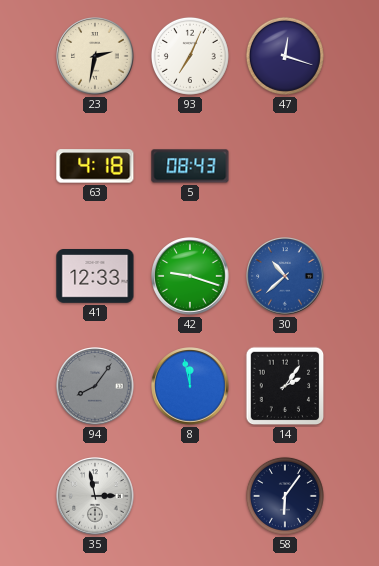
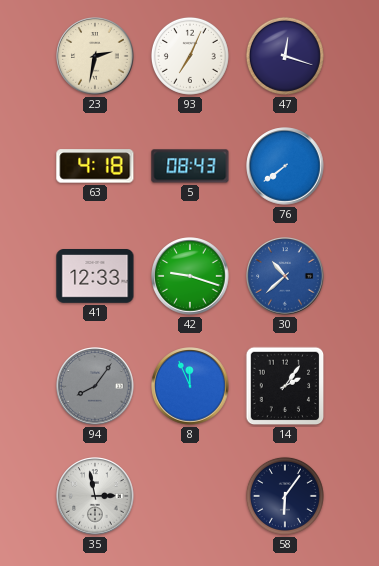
76: none -> 7:39 (285, 166)
8: 11:58 -> 11:56 (190, 386)
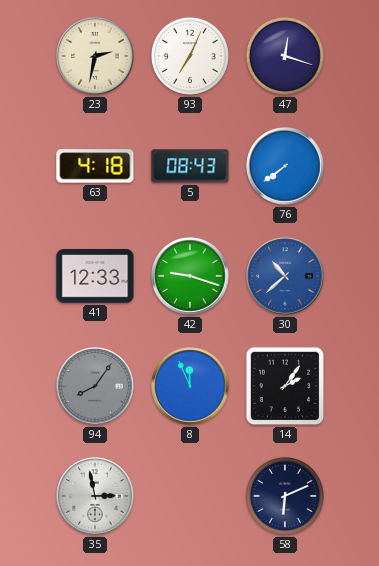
58: 6:06 -> 6:11 (285, 496)
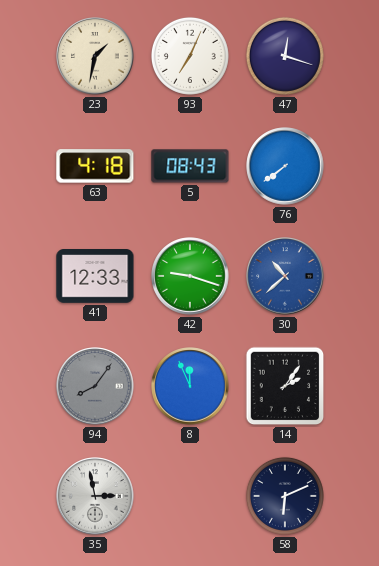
23: 2:32 -> 1:32 (95, 56)
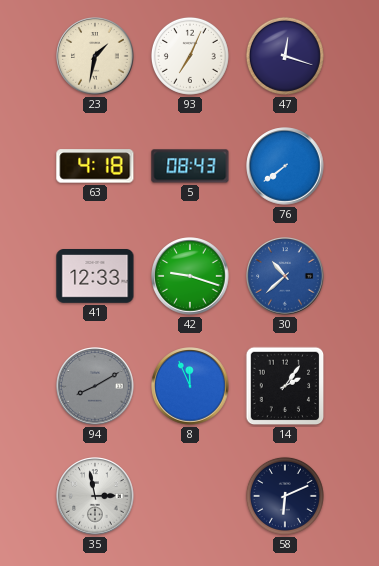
94: 8:06 -> 8:10 (95, 386)
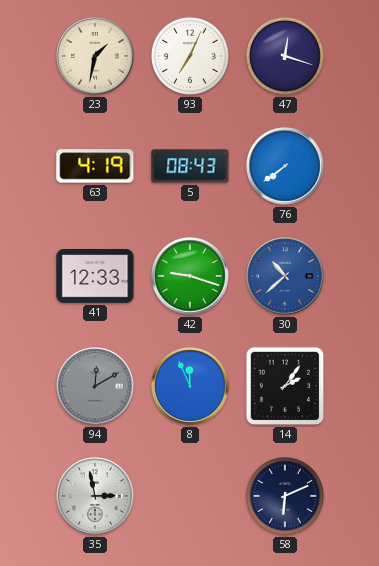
63: 4:18 -> 4:19 (95, 166)
94: 8:10 -> 12:10 (95, 386)
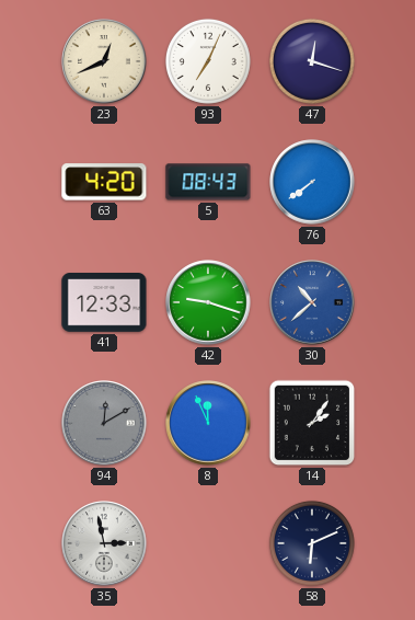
23: 1:32 -> 12:41 (104, 61)
63: 4:19 -> 4:20 (104, 182)
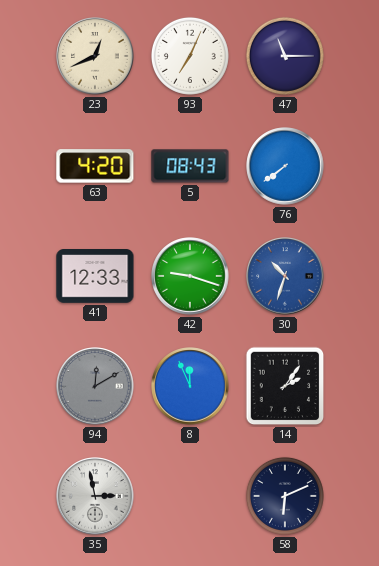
47: 12:18 -> 11:15 (285, 56)
30: 10:38 -> 10:33 (285, 276)
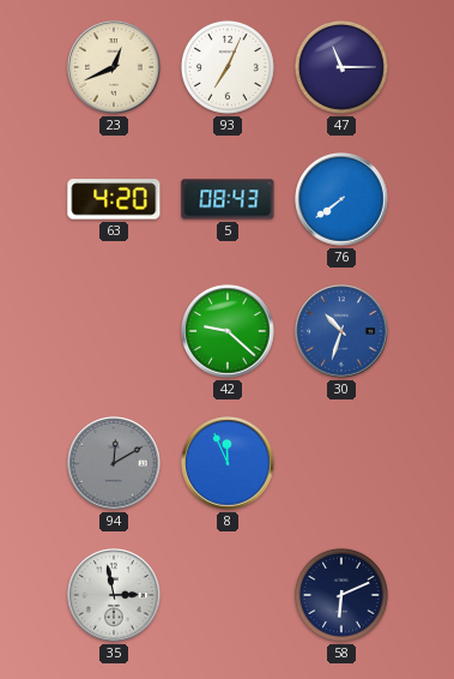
41: 12:33 -> none (95, 276)
42: 9:18 -> 9:22 (228, 331)
14: 2:06 -> none (285, 386)
